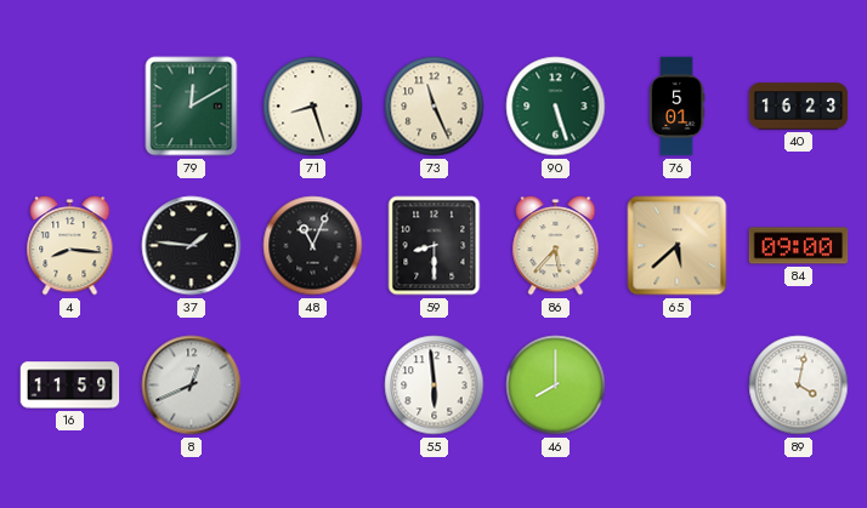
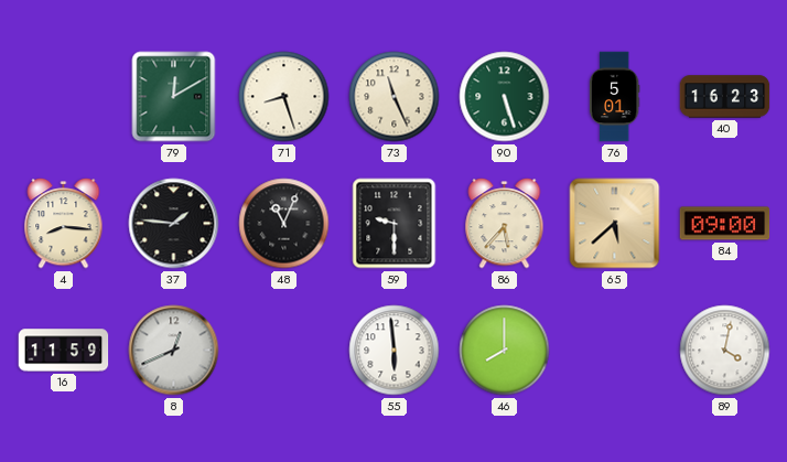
59: 8:30 -> 9:30 (395, 224)
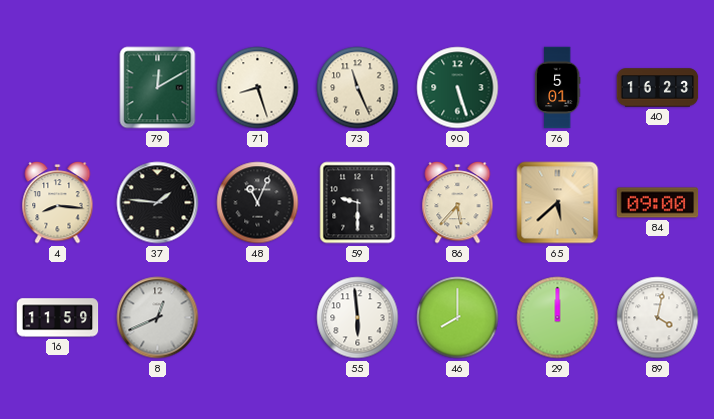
29: none -> 12:00 (558, 318)
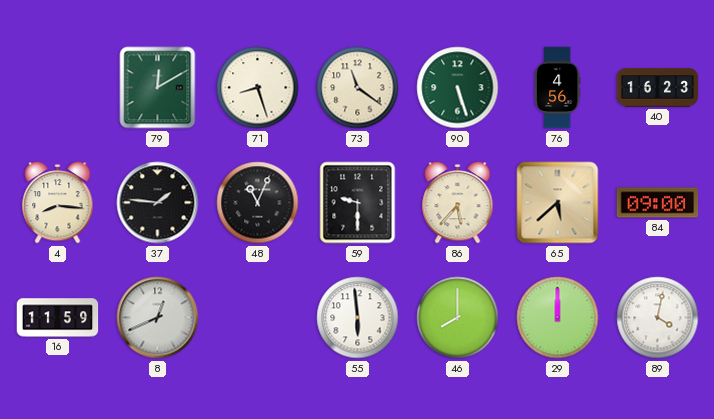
73: 11:26 -> 11:21 (358, 88)
76: 5:01 -> 4:56 (557, 88)
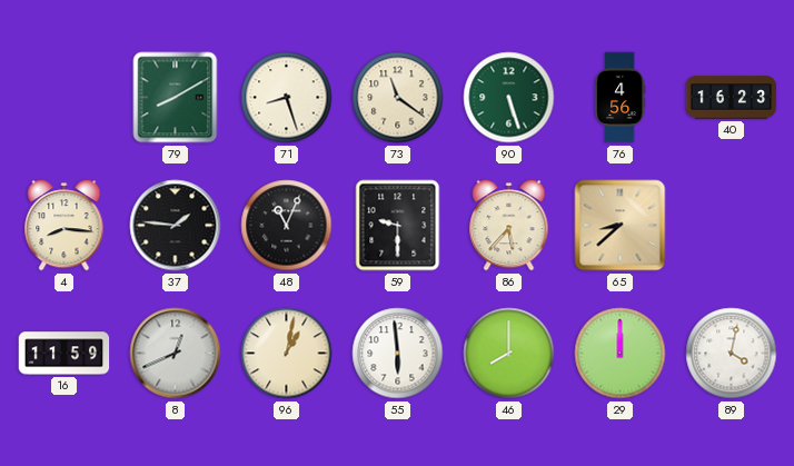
79: 12:10 -> 8:10 (176, 98)
65: 5:38 -> 8:38 (621, 226)
84: 09:00 -> none (658, 203)
96: none -> 1:02 (287, 354)
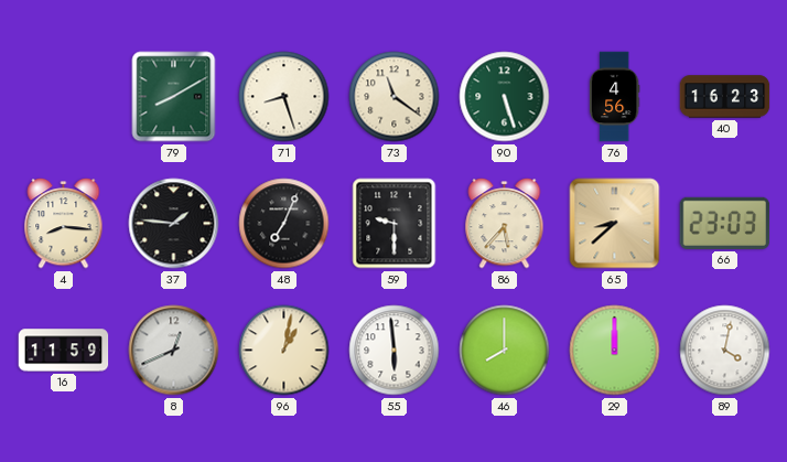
48: 11:04 -> 7:04 (284, 224)
66: none -> 23:03 (725, 223)
